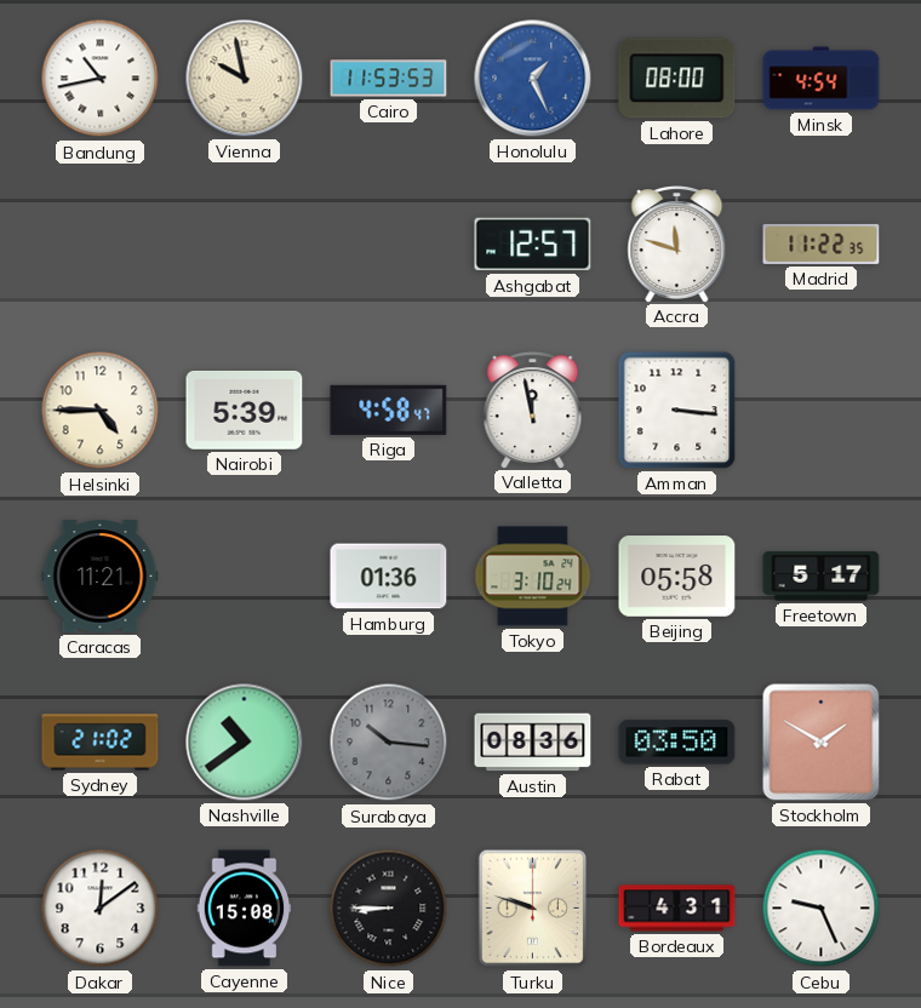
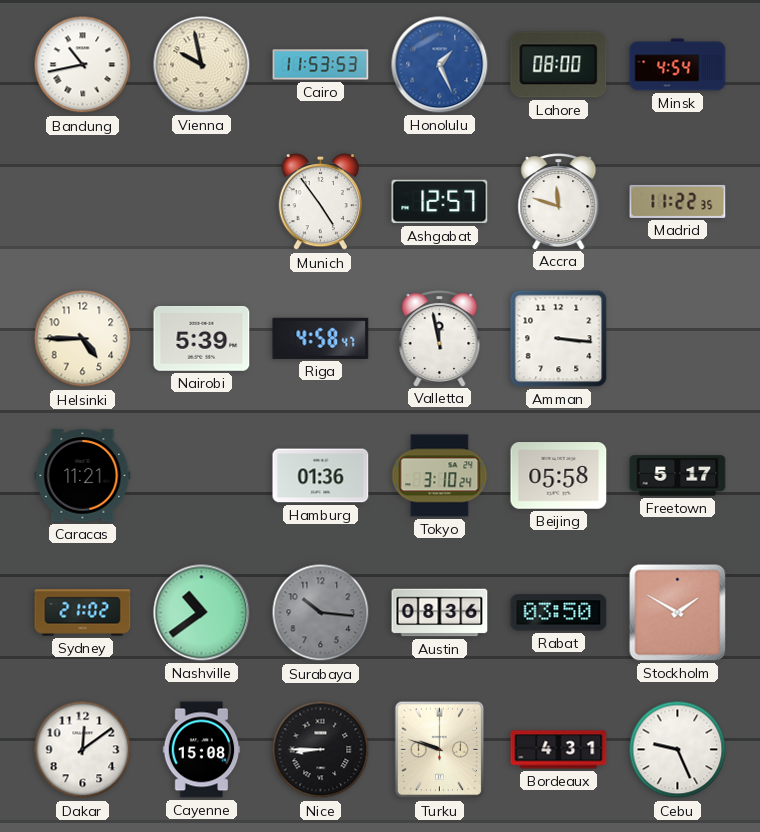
Munich: none -> 4:54 (321, 202)
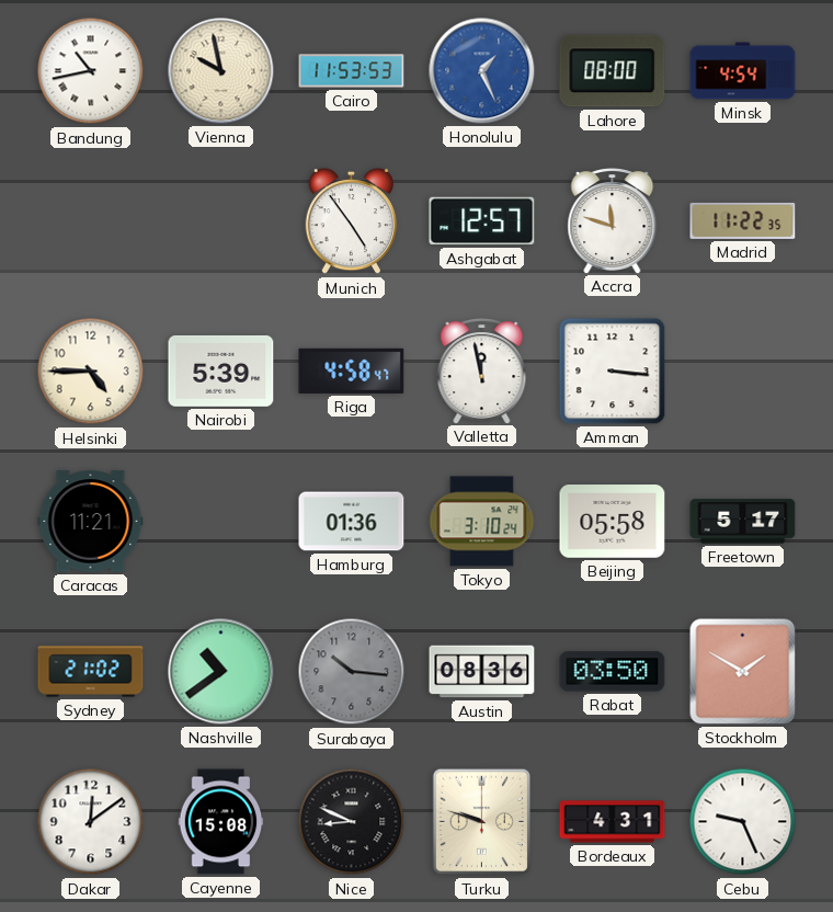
Nice: 8:45 -> 8:49 (352, 822)
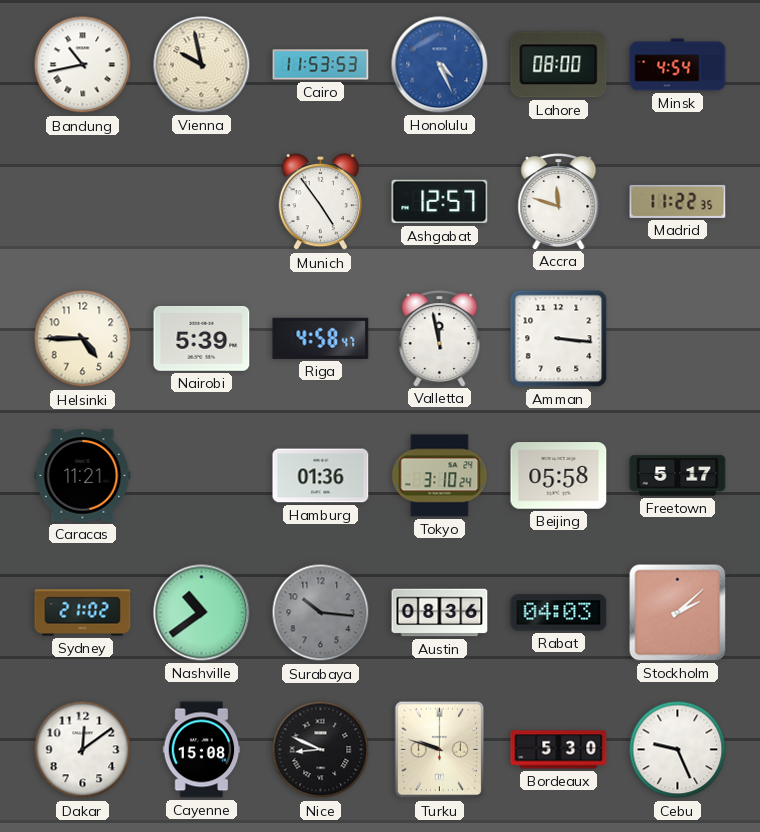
Honolulu: 1:26 -> 4:26 (440, 65)
Rabat: 03:50 -> 04:03 (559, 613)
Stockholm: 1:50 -> 2:08 (678, 613)
Bordeaux: 4:31 -> 5:30 (559, 750)
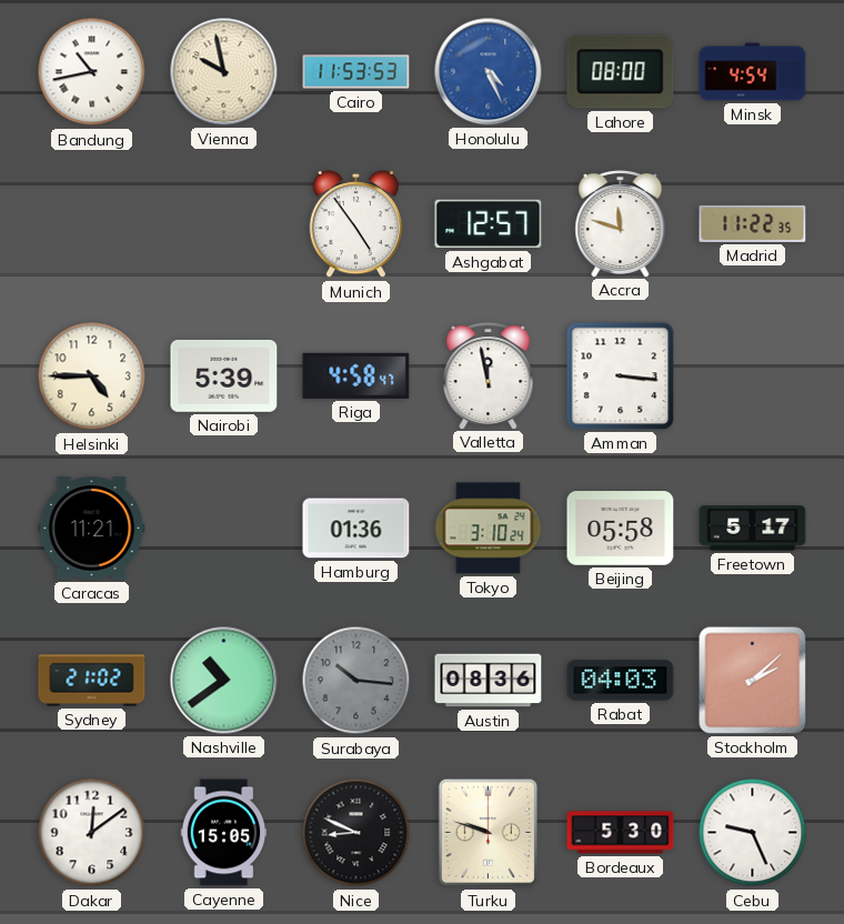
Cayenne: 15:08 -> 15:05 (224, 833)
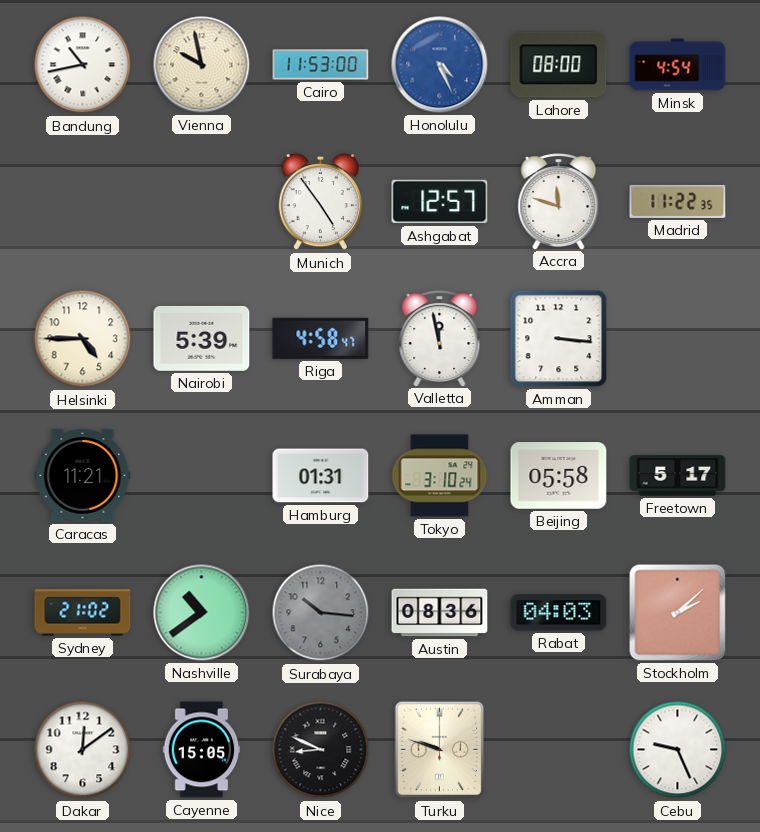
Cairo: 11:53:53 -> 11:53:00 (321, 65)
Hamburg: 01:36 -> 01:31 (321, 476)
Bordeaux: 5:30 -> none (621, 833)
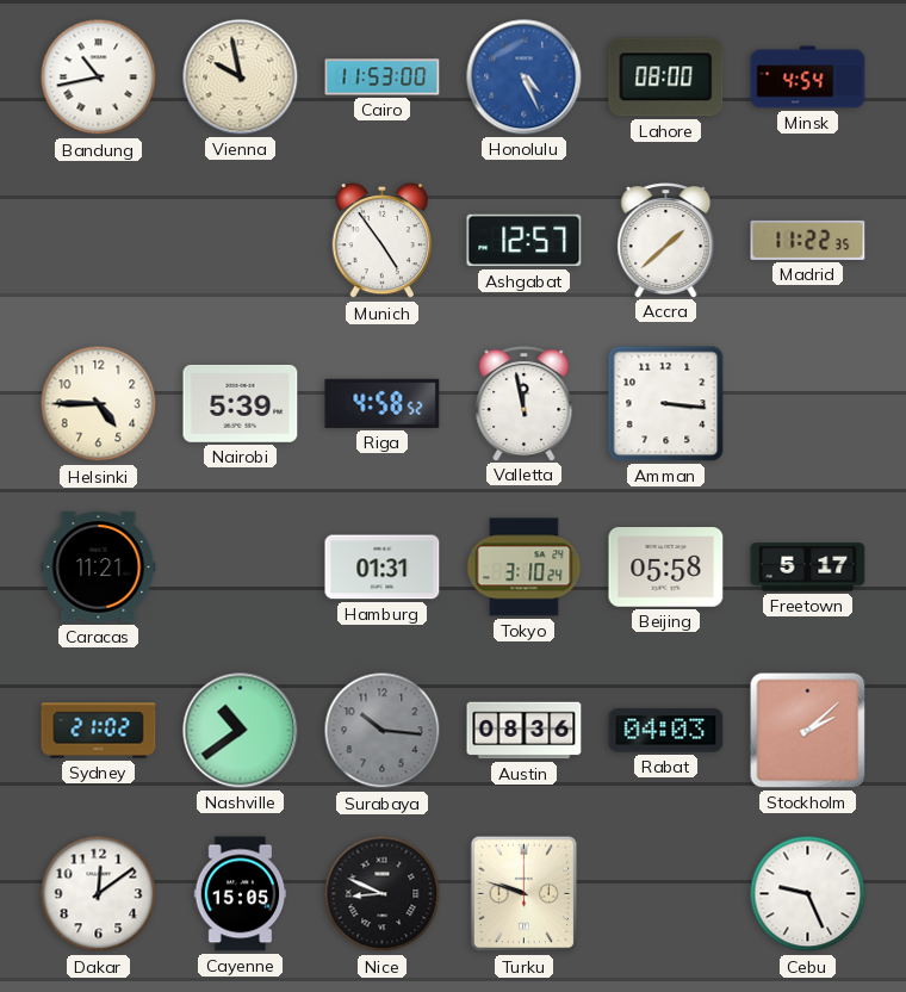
Accra: 11:48 -> 1:38 (666, 241)
Riga: 4:58:47 -> 4:58:52 (383, 403)
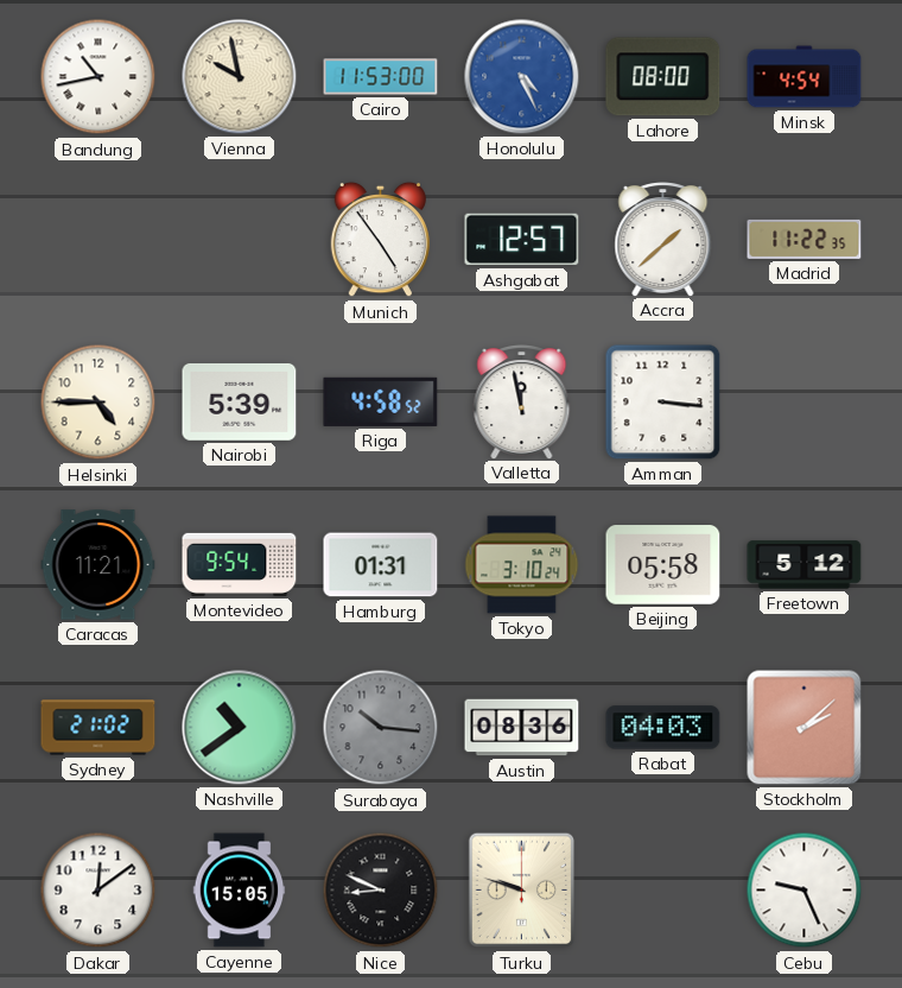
Montevideo: none -> 9:54 (240, 564)
Freetown: 5:17 -> 5:12 (805, 565)
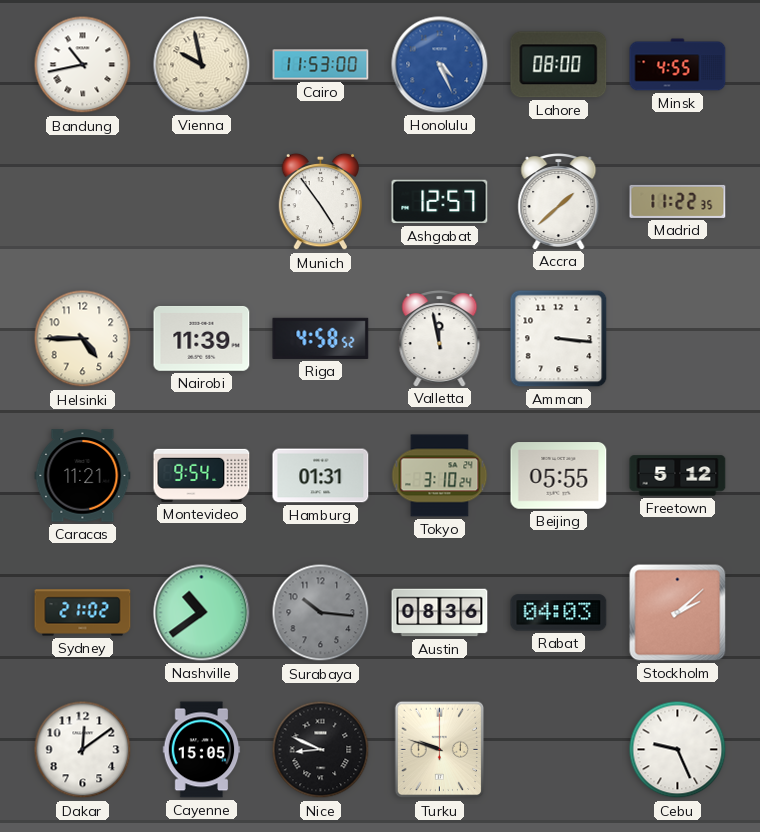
Minsk: 4:54 -> 4:55 (678, 65)
Nairobi: 5:39 -> 11:39 (202, 338)
Beijing: 05:58 -> 05:55 (559, 476)
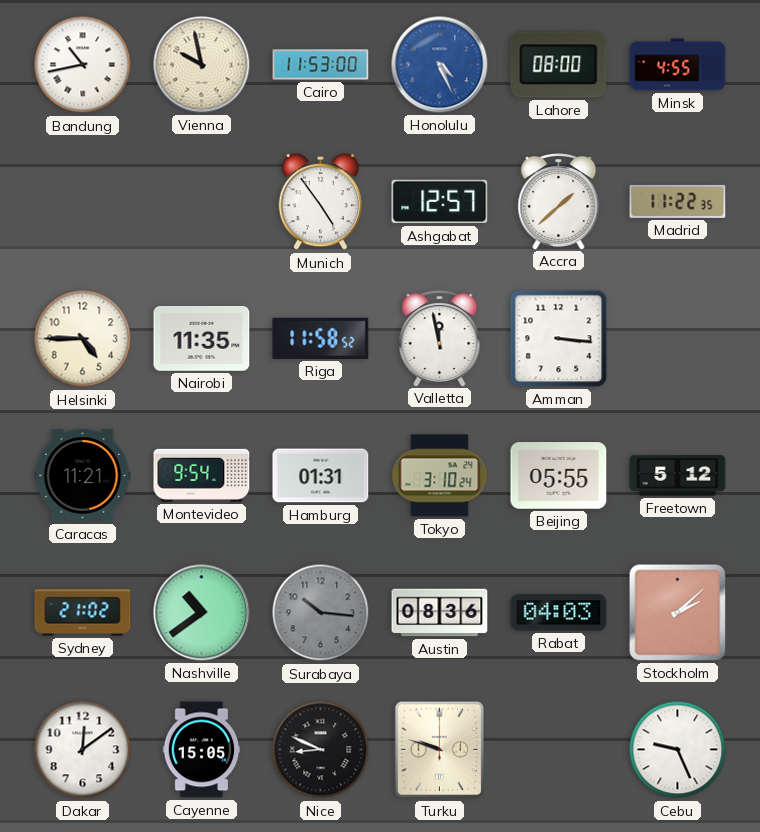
Nairobi: 11:39 -> 11:35 (202, 338)
Riga: 4:58 -> 11:58 (321, 338)
